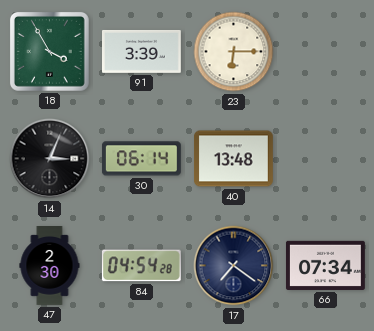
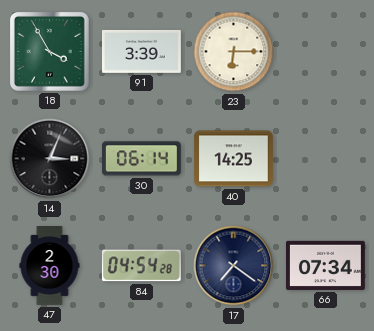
40: 13:48 -> 14:25 (234, 159)
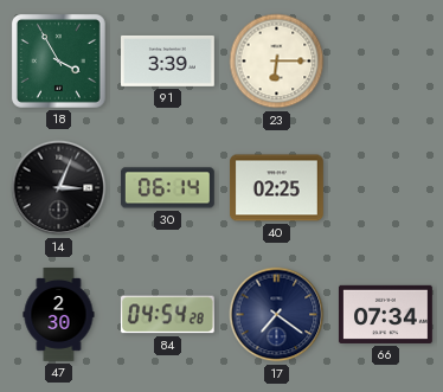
40: 14:25 -> 02:25 (277, 188)
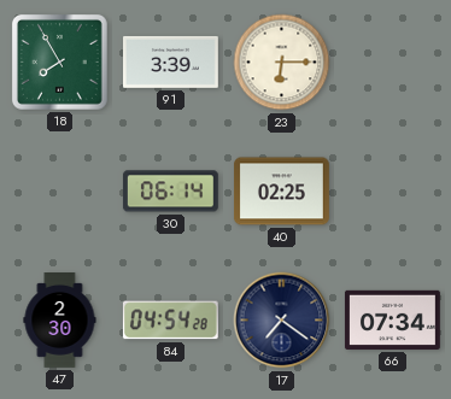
18: 3:55 -> 7:55 (59, 61)
14: 3:04 -> none (59, 188)
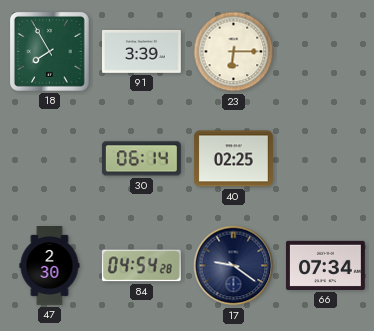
17: 7:21 -> 9:21 (234, 266)
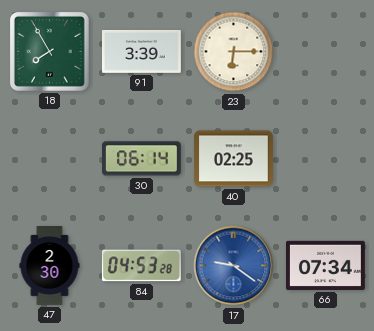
84: 04:54 -> 04:53 (141, 266)
17 dial: navy -> blue (234, 266)
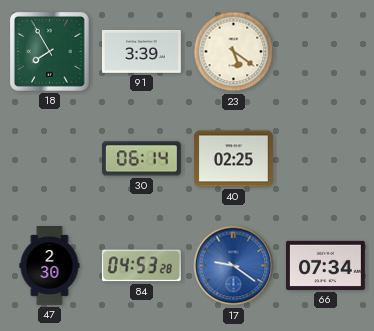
23: 6:15 -> 5:21 (234, 52)
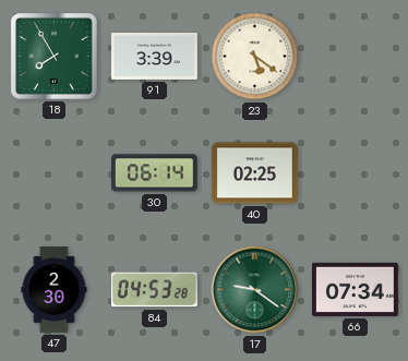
17 dial: blue -> green (255, 290)
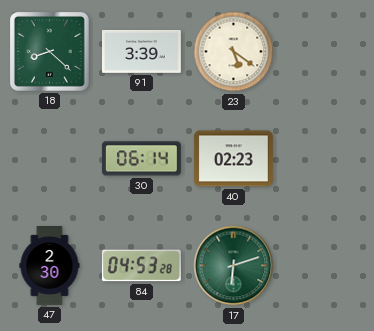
18: 7:55 -> 8:22 (49, 51)
40: 02:25 -> 02:23 (234, 159)
17: 9:21 -> 6:12 (234, 266)
66: 07:34 -> none (356, 289)
